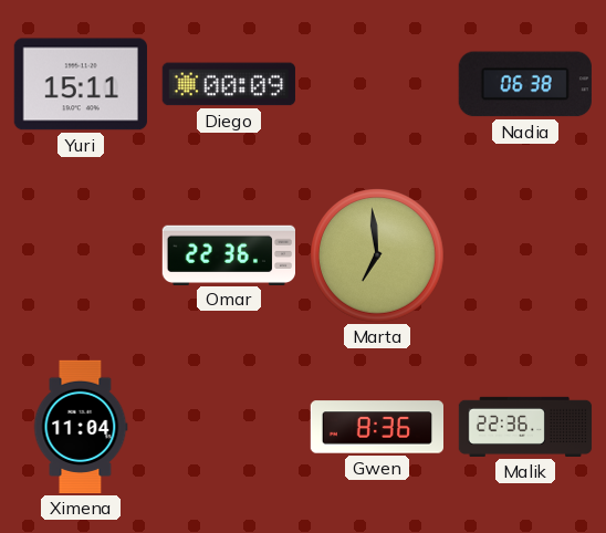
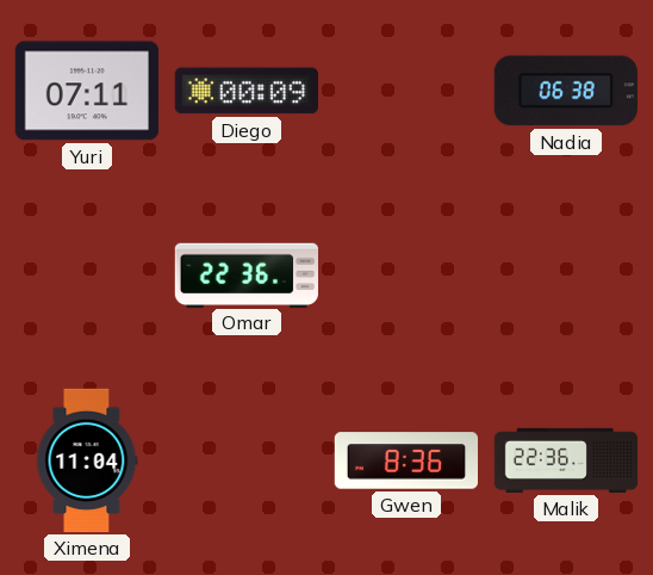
Yuri: 15:11 -> 07:11 (87, 91)
Marta: 6:59 -> none (378, 257)
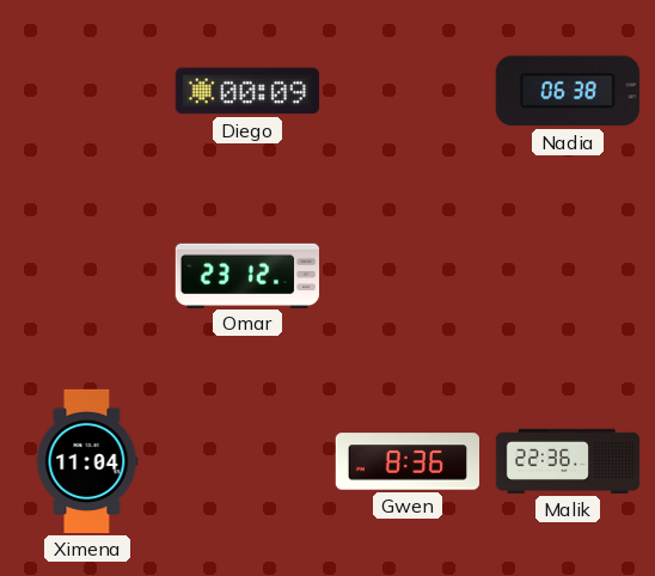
Yuri: 07:11 -> none (87, 91)
Omar: 22:36 -> 23:12 (246, 275)
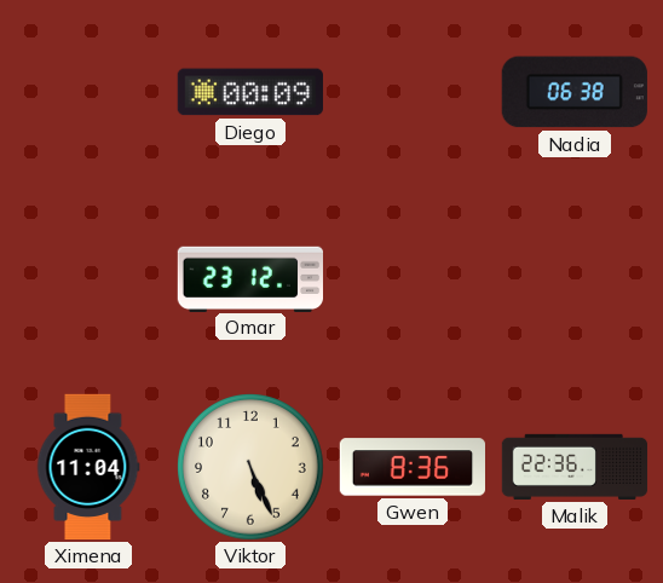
Viktor: none -> 5:26 (252, 468)
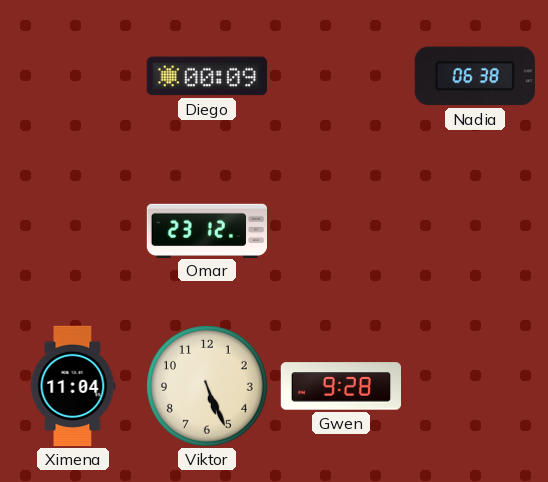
Gwen: 8:36 -> 9:28 (340, 386)
Malik: 22:36 -> none (575, 467)
